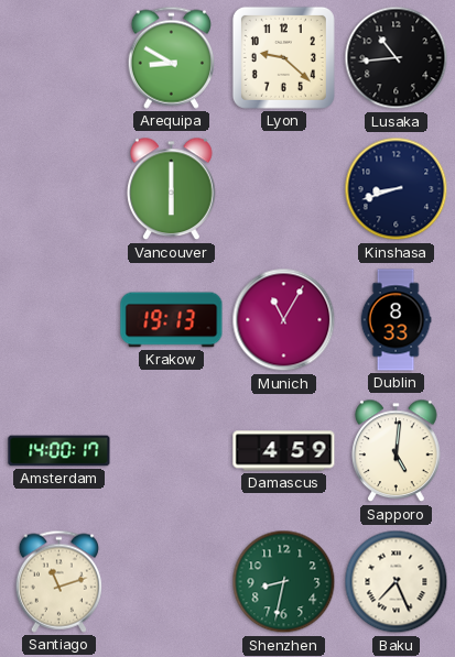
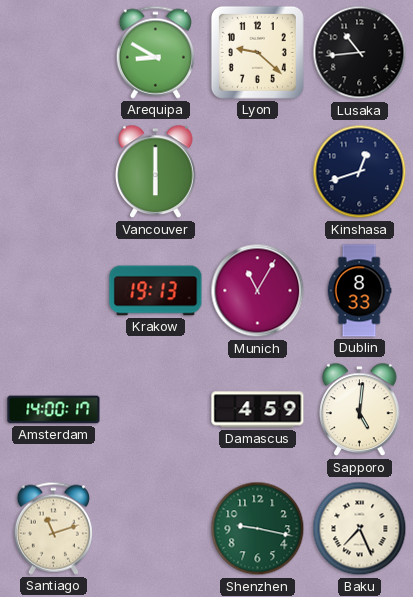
Kinshasa: 8:42 -> 12:42 (360, 172)
Shenzhen: 8:32 -> 9:17 (258, 529)
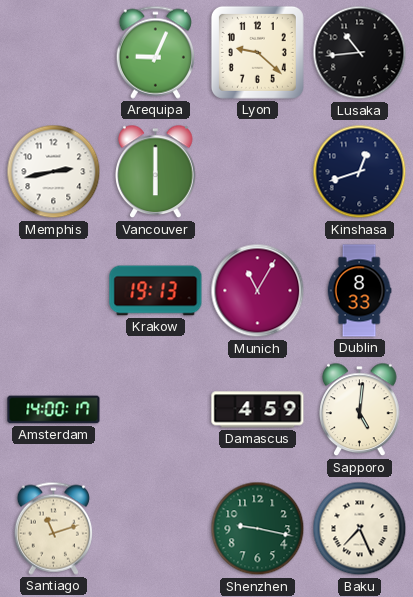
Arequipa: 8:50 -> 9:04 (155, 52)
Memphis: none -> 2:43 (54, 172)
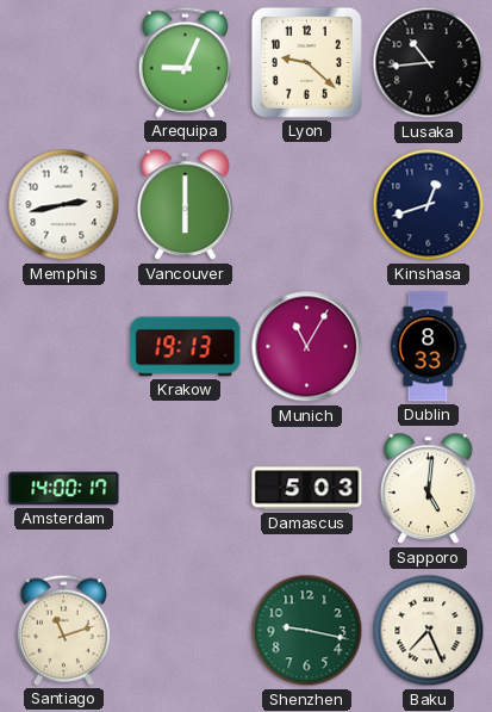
Damascus: 4:59 -> 5:03 (307, 489)
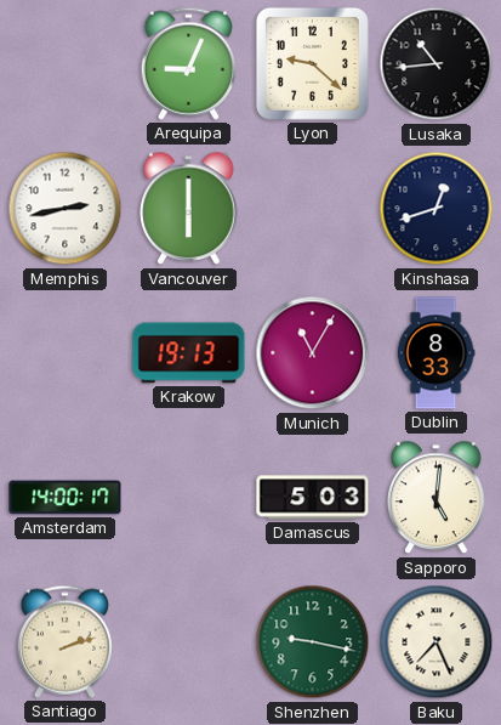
Santiago: 11:12 -> 2:12 (64, 641)
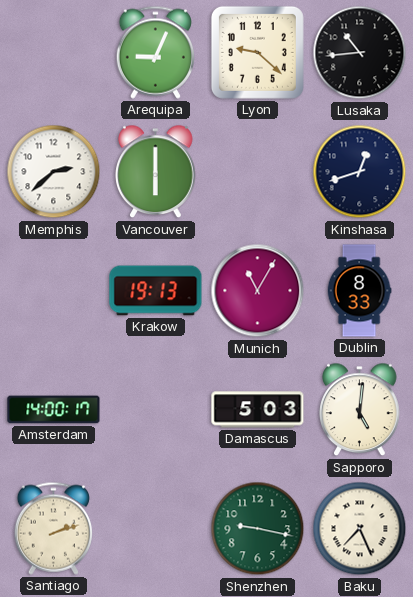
Memphis: 2:43 -> 2:38 (54, 172)
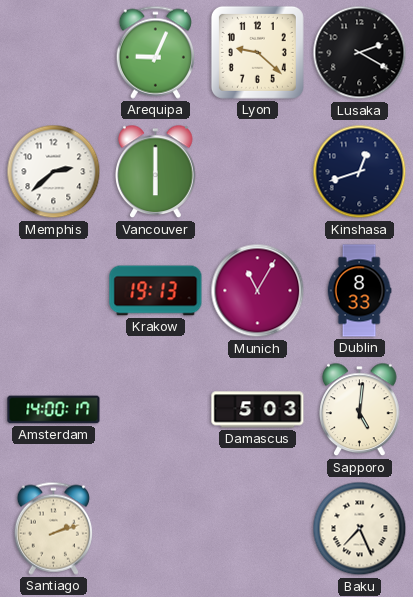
Lusaka: 10:44 -> 2:20 (360, 53)
Shenzhen: 9:17 -> none (258, 529)
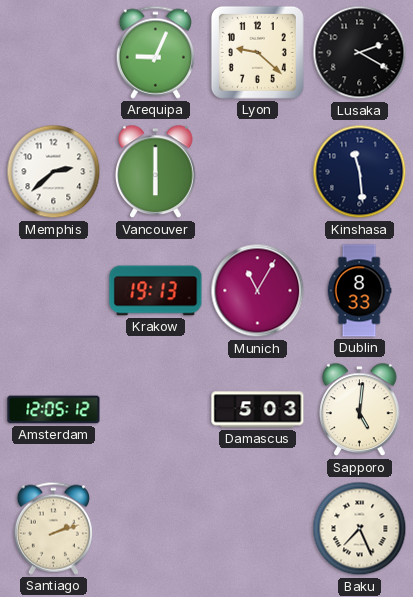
Kinshasa: 12:42 -> 11:29 (360, 172)
Amsterdam: 14:00 -> 12:05 (54, 410)
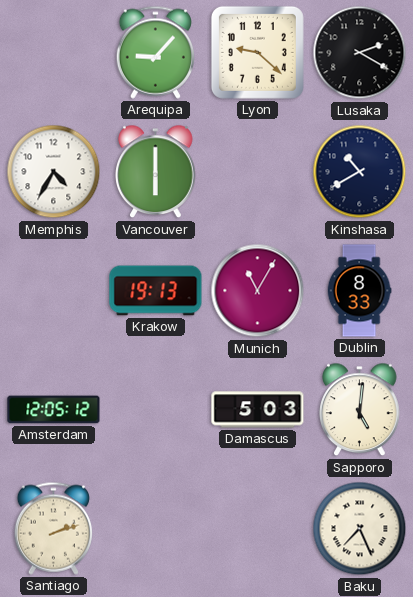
Arequipa: 9:04 -> 9:07 (155, 52)
Memphis: 2:38 -> 4:35 (54, 172)
Kinshasa: 11:29 -> 10:40 (360, 172)
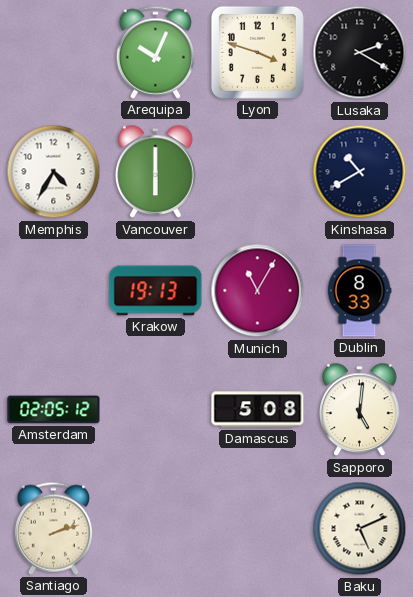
Arequipa: 9:07 -> 10:04 (155, 52)
Lyon: 9:22 -> 3:48 (257, 52)
Amsterdam: 12:05 -> 02:05 (54, 410)
Damascus: 5:03 -> 5:08 (258, 410)
Baku: 7:26 -> 5:11 (360, 529)
